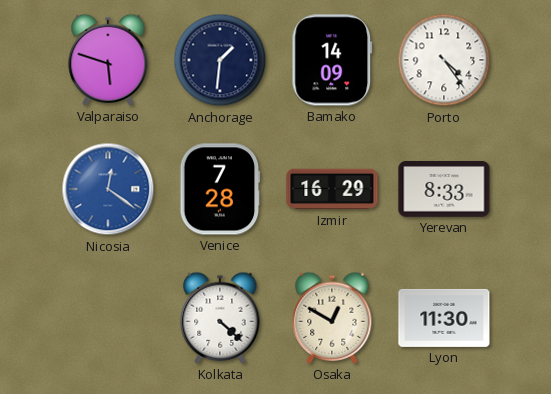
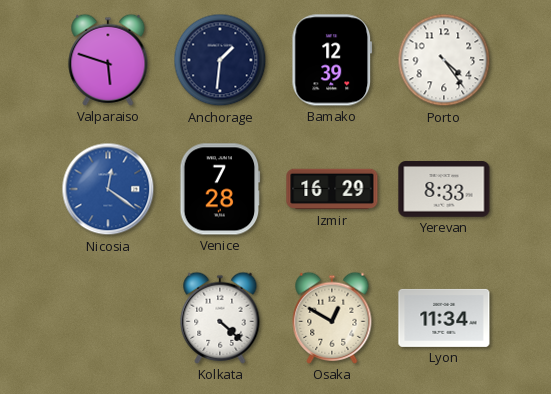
Bamako: 14:09 -> 12:39 (332, 60)
Lyon: 11:30 -> 11:34 (444, 318)
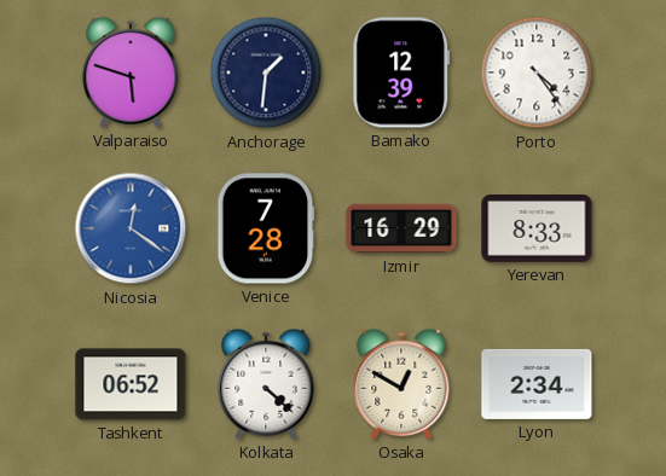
Tashkent: none -> 06:52 (131, 384)
Lyon: 11:34 -> 2:34 (537, 384)
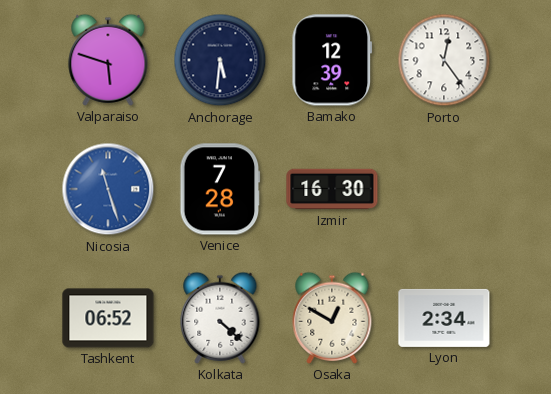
Anchorage: 1:31 -> 5:31 (220, 60)
Porto: 4:24 -> 12:24 (444, 60)
Nicosia: 12:21 -> 11:27 (108, 189)
Izmir: 16:29 -> 16:30 (332, 189)
Yerevan: 8:33 -> none (537, 230)
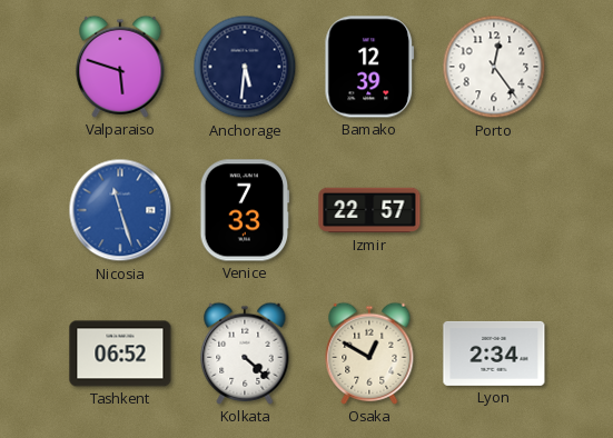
Venice: 7:28 -> 7:33 (245, 210)
Izmir: 16:30 -> 22:57 (369, 210)
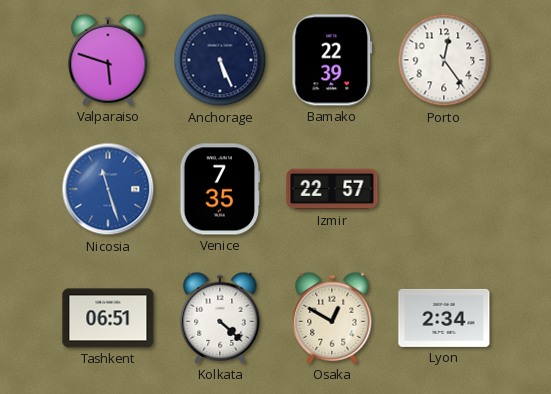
Anchorage: 5:31 -> 5:26 (220, 60)
Bamako: 12:39 -> 22:39 (332, 60)
Venice: 7:33 -> 7:35 (220, 189)
Tashkent: 06:52 -> 06:51 (108, 318)
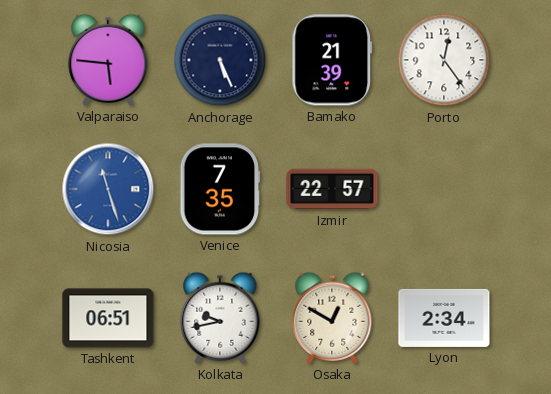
Valparaiso: 5:48 -> 5:46 (108, 60)
Bamako: 22:39 -> 21:39 (332, 60)
Kolkata: 4:22 -> 9:43 (220, 318)
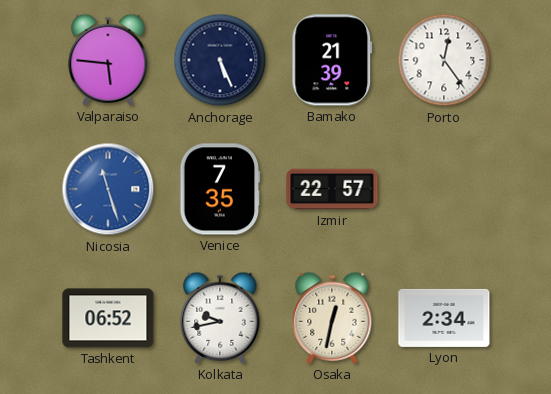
Tashkent: 06:51 -> 06:52 (108, 318)
Osaka: 12:50 -> 12:32 (332, 318)
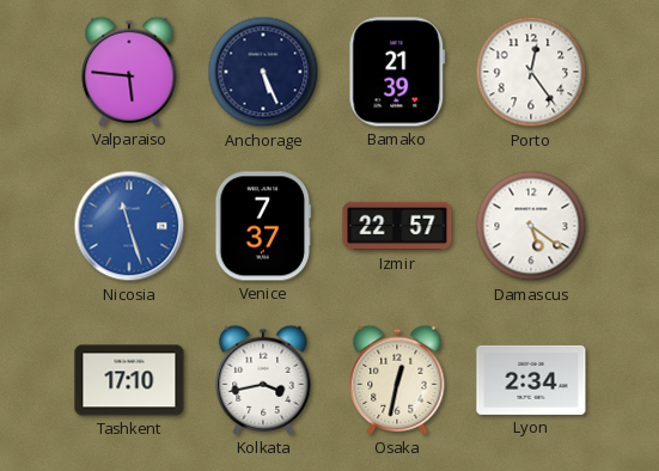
Venice: 7:35 -> 7:37 (263, 226)
Damascus: none -> 5:21 (531, 226)
Tashkent: 06:52 -> 17:10 (129, 380)
Kolkata: 9:43 -> 3:43 (263, 380)
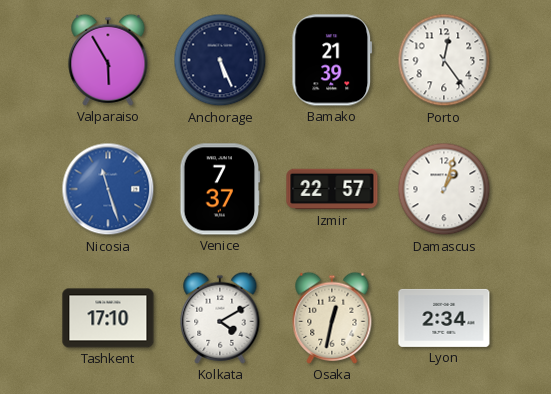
Valparaiso: 5:46 -> 5:55 (108, 60)
Damascus: 5:21 -> 1:03 (444, 189)
Kolkata: 3:43 -> 4:10 (220, 318)
